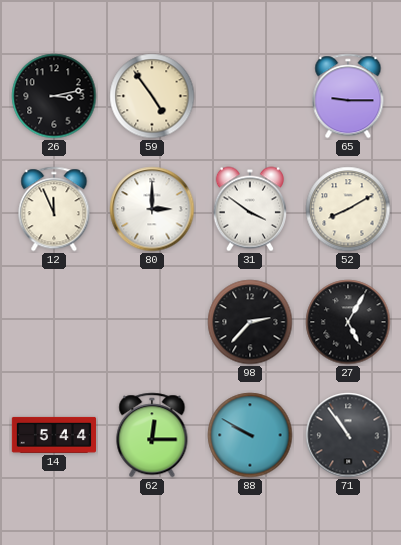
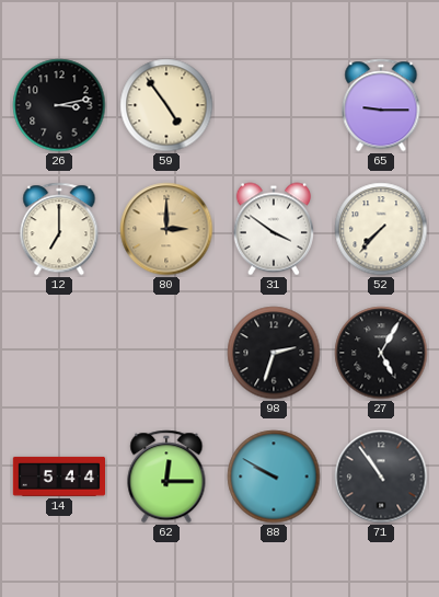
12: 11:56 -> 7:00 (59, 229)
80 dial: white -> champagne (166, 229)
52: 8:10 -> 7:37 (381, 229)
98: 2:37 -> 2:33 (274, 353)
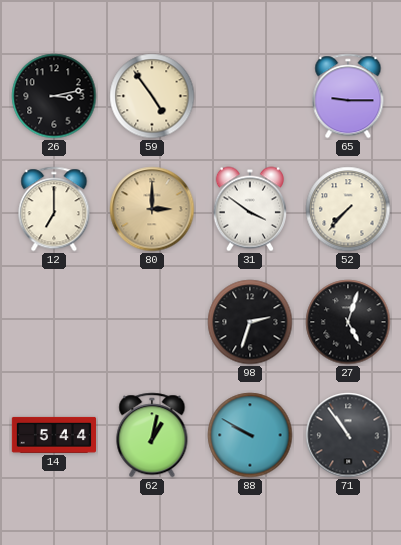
27: 5:05 -> 5:03 (348, 322)
62: 12:15 -> 1:02 (152, 435)
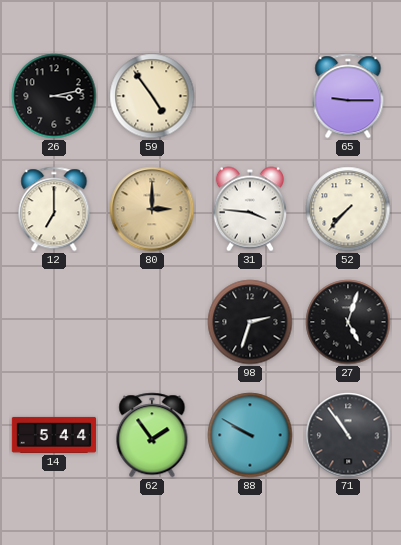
31: 3:51 -> 3:46 (250, 209)
62: 1:02 -> 1:54 (152, 435)
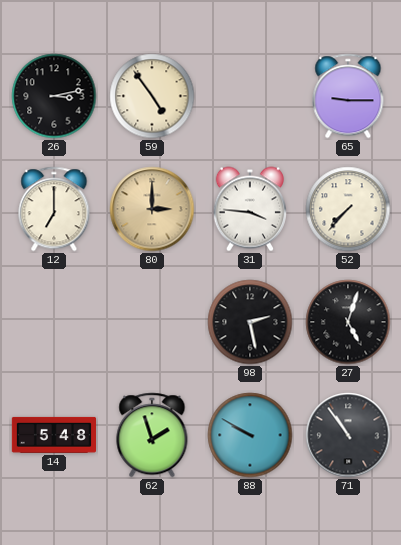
98: 2:33 -> 2:28 (250, 322)
14: 5:44 -> 5:48 (53, 435)
62: 1:54 -> 1:57 (152, 435)
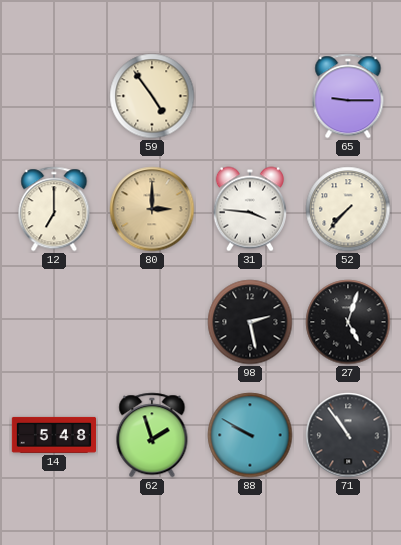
26: 3:13 -> none (54, 96)
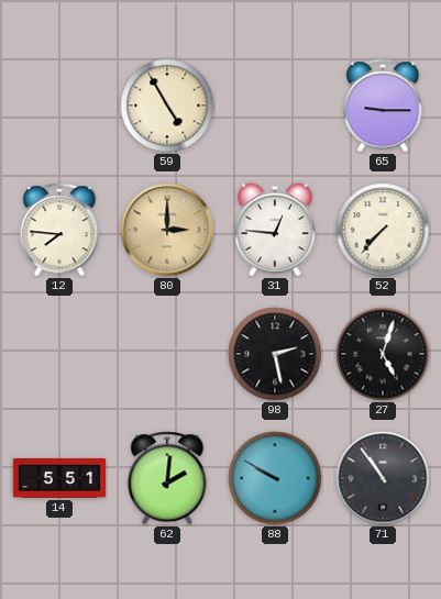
59: 4:54 -> 4:55 (167, 106)
12: 7:00 -> 7:46 (59, 230)
31: 3:46 -> 12:46 (275, 230)
14: 5:48 -> 5:51 (58, 478)
62: 1:57 -> 2:01 (167, 478)
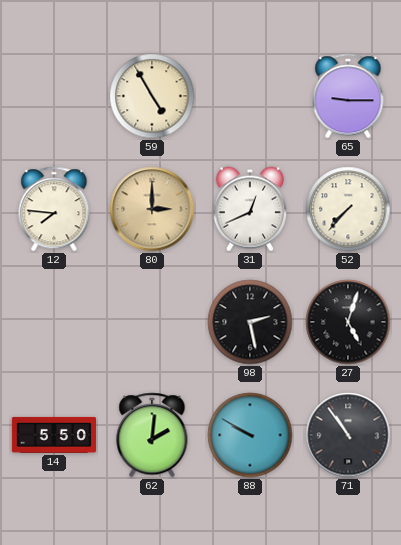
31: 12:46 -> 12:41 (250, 209)
14: 5:51 -> 5:50 (53, 435)
